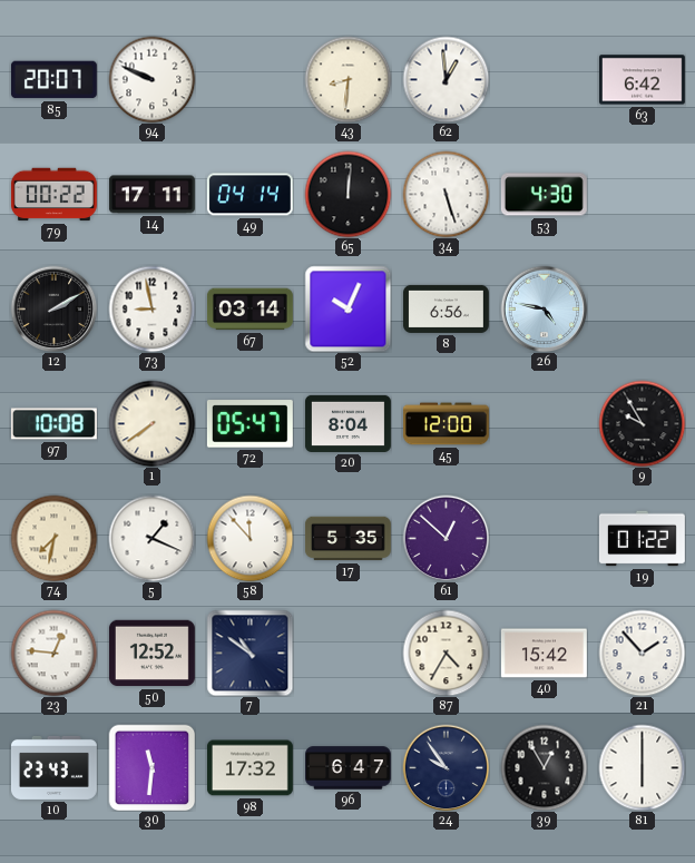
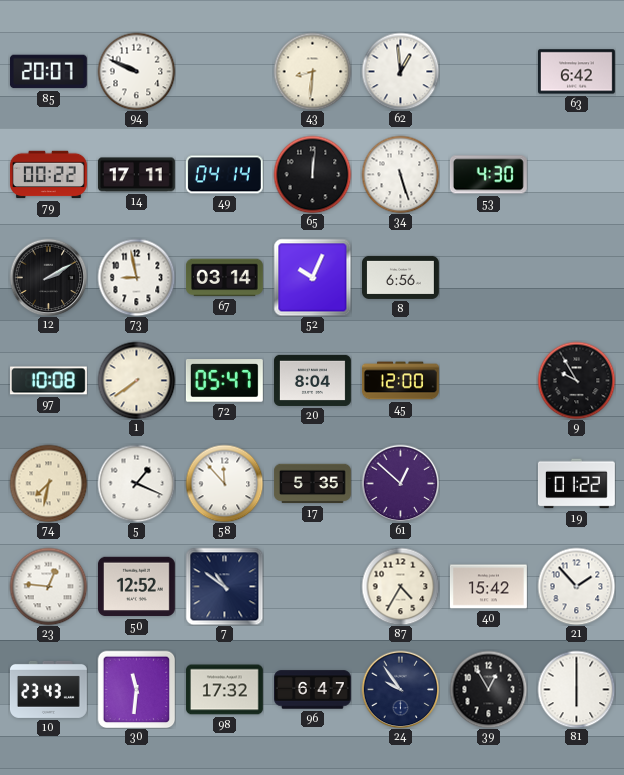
26: 4:47 -> none (544, 308)
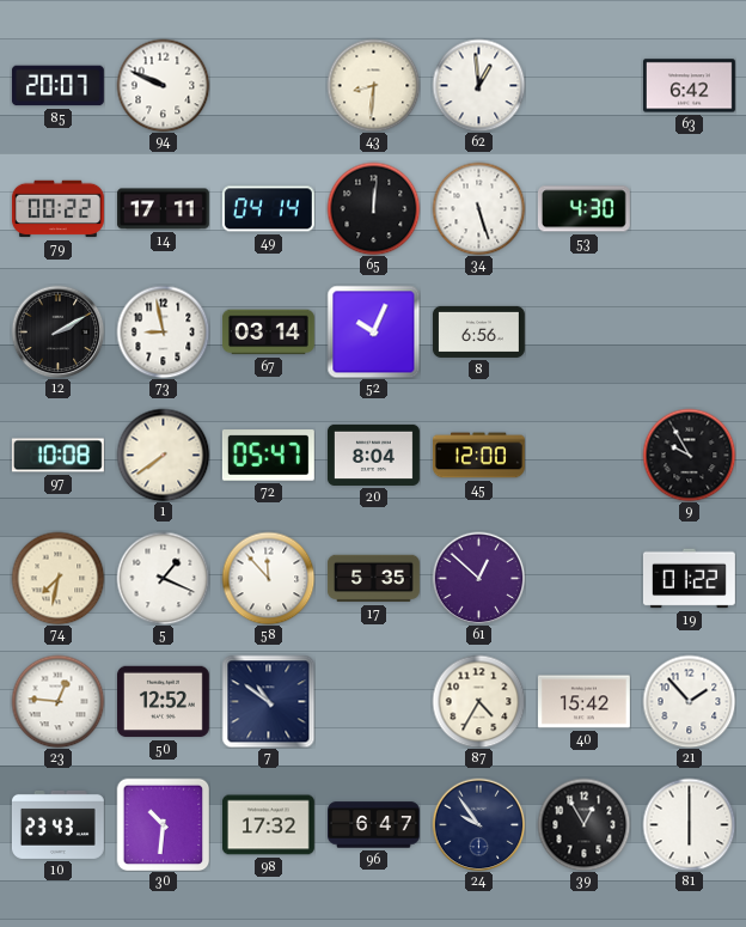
30: 11:31 -> 10:31 (163, 824)
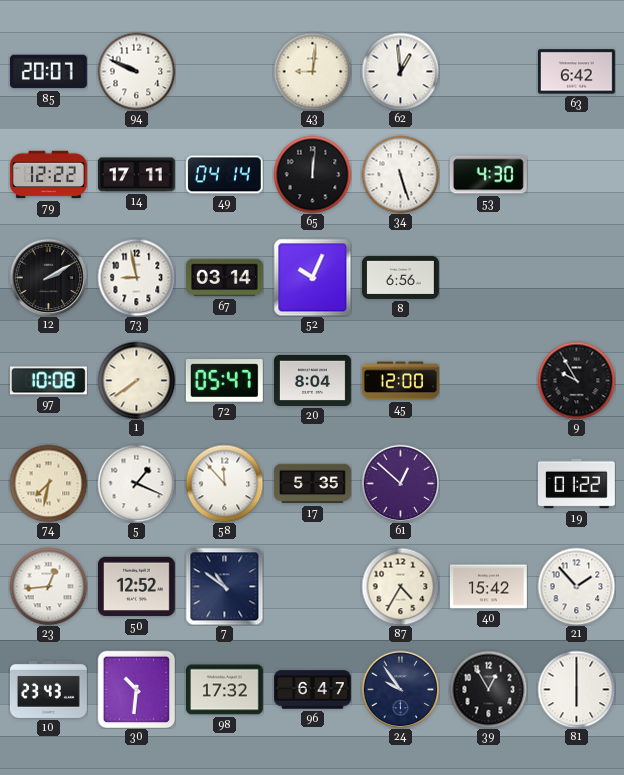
43: 8:31 -> 9:01 (312, 71)
79: 00:22 -> 12:22 (48, 175)
23: 12:46 -> 12:44 (48, 586)
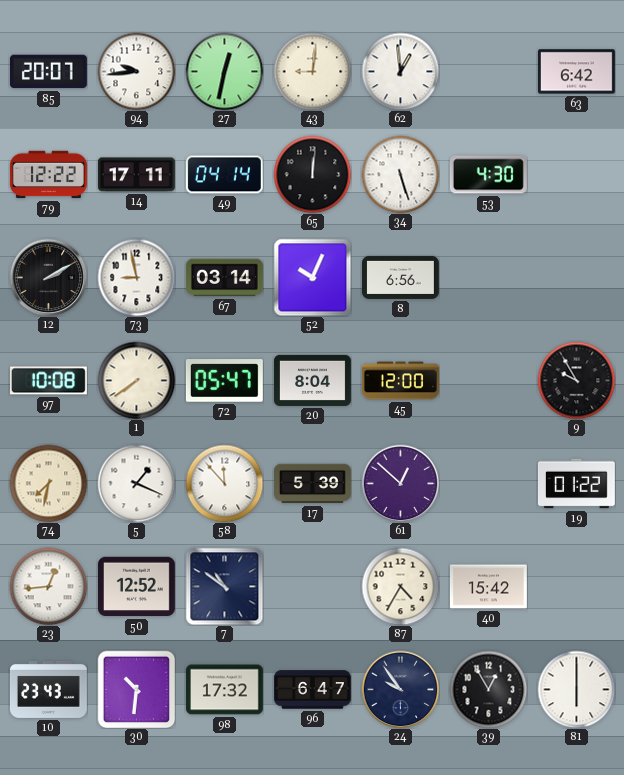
94: 9:49 -> 9:44 (136, 71)
27: none -> 12:32 (224, 71)
17: 5:35 -> 5:39 (313, 484)
21: 1:53 -> none (576, 586)
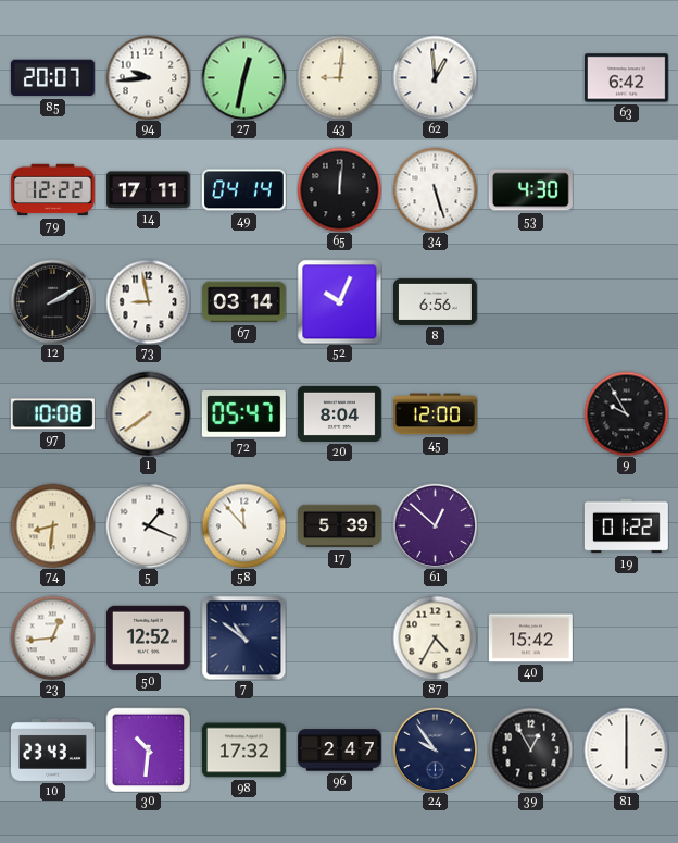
74: 7:32 -> 8:31 (52, 525)
96: 6:47 -> 2:47 (340, 751)
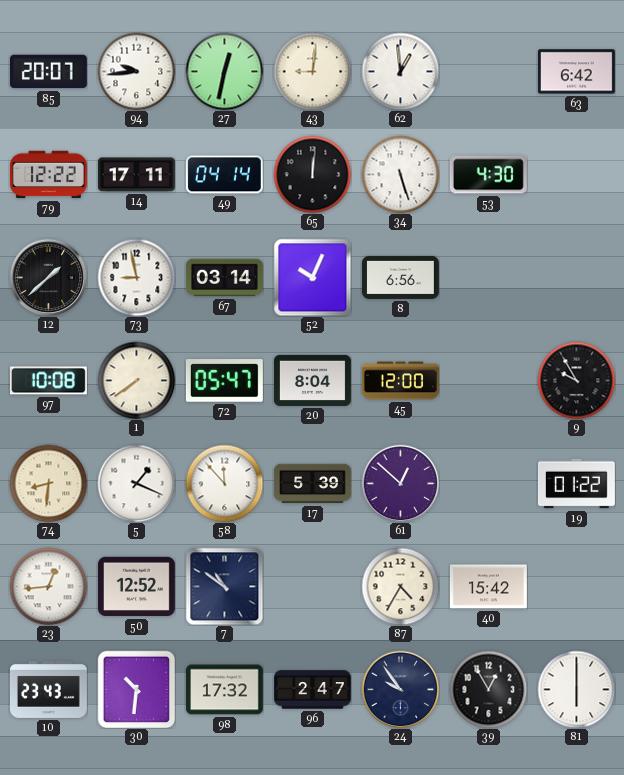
12: 2:10 -> 1:38 (48, 277)
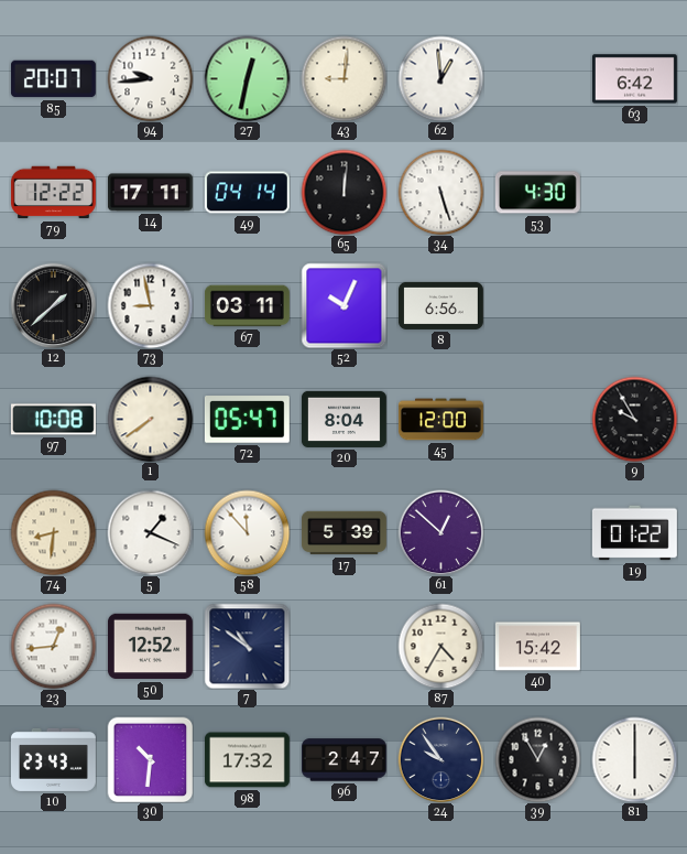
67: 03:14 -> 03:11 (247, 306)
